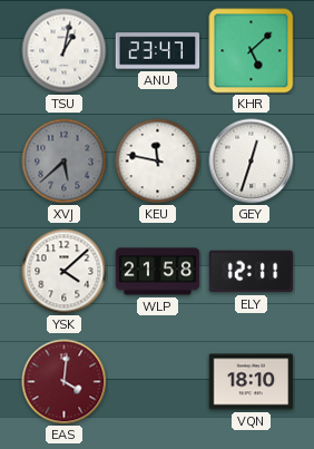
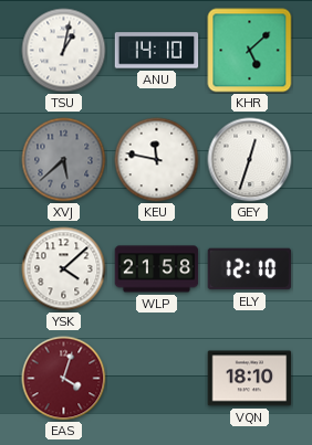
ANU: 23:47 -> 14:10 (157, 51)
ELY: 12:11 -> 12:10 (250, 269)
EAS: 4:01 -> 4:03 (64, 379)
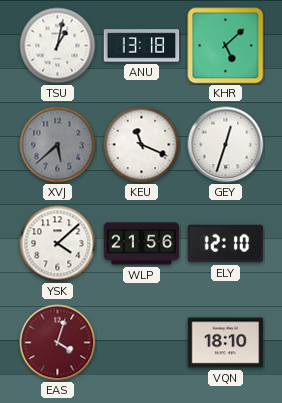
ANU: 14:10 -> 13:18 (142, 46)
KEU: 11:47 -> 11:19 (142, 145)
WLP: 21:58 -> 21:56 (142, 244)
